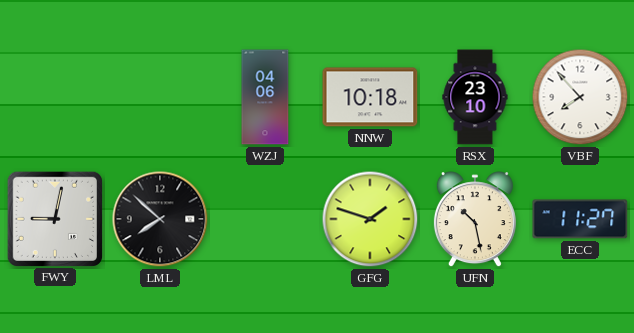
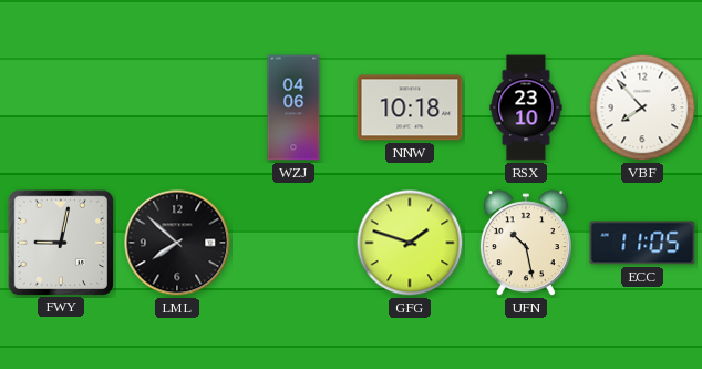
ECC: 11:27 -> 11:05 (642, 243)
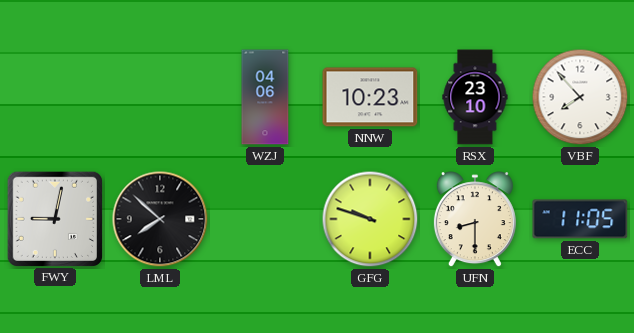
NNW: 10:18 -> 10:23 (370, 97)
GFG: 1:48 -> 9:48 (370, 219)
UFN: 10:28 -> 8:30 (475, 220)
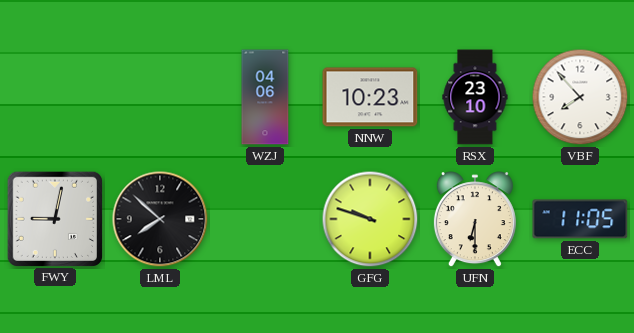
UFN: 8:30 -> 6:30 (475, 220)
